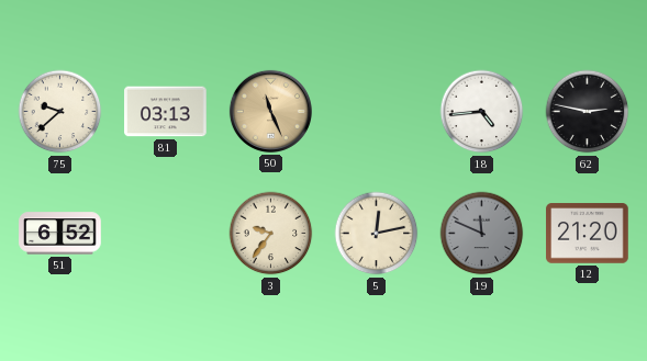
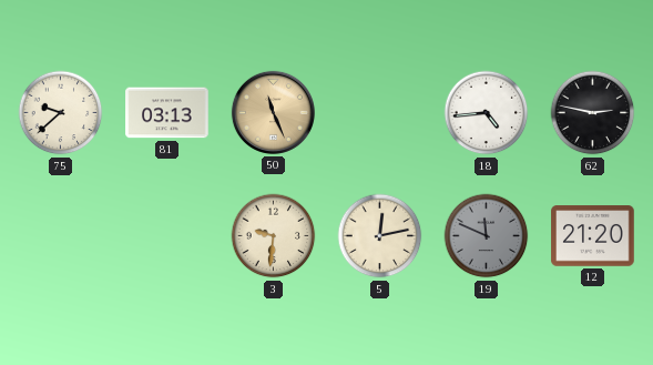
51: 6:52 -> none (60, 234)
3: 9:36 -> 9:31 (274, 236)
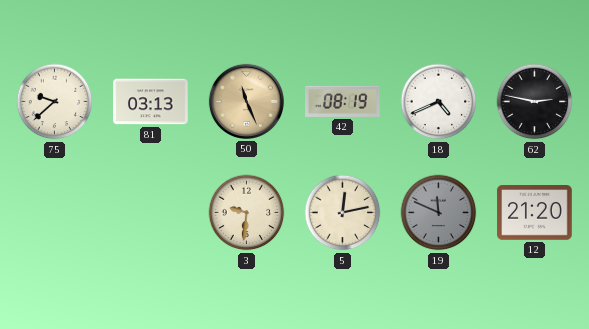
42: none -> 08:19 (343, 101)
18: 4:44 -> 4:41 (439, 102)
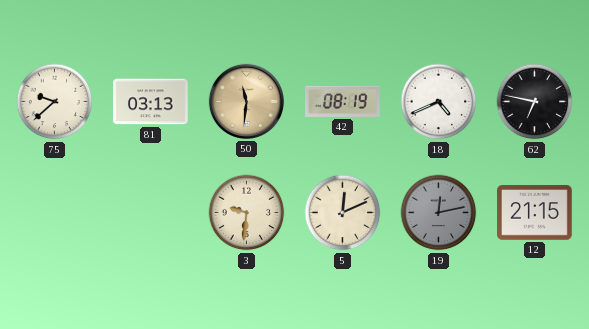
50: 11:26 -> 11:31 (246, 101)
62: 2:47 -> 6:47 (535, 102)
5: 12:13 -> 12:11 (343, 213)
19: 11:49 -> 12:13 (439, 213)
12: 21:20 -> 21:15 (535, 213)
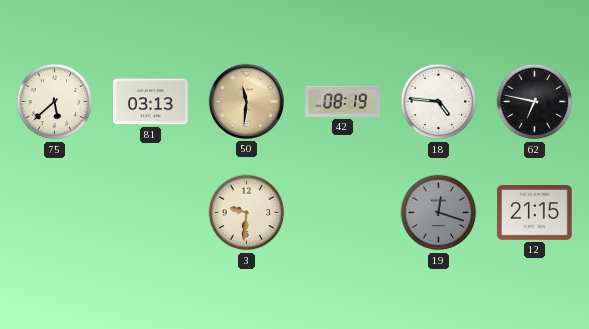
75: 9:38 -> 5:38 (55, 102)
18: 4:41 -> 4:46 (439, 102)
5: 12:11 -> none (343, 213)
19: 12:13 -> 12:18 (439, 213)
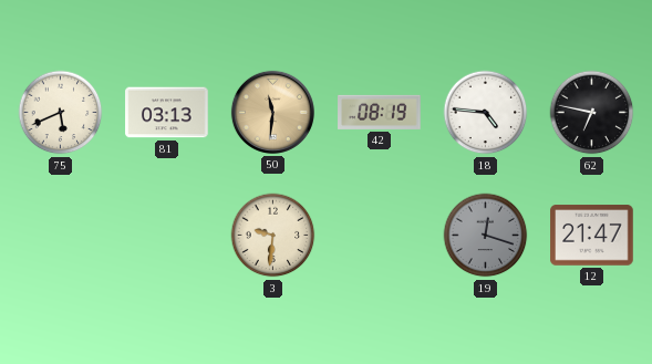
75: 5:38 -> 5:41 (61, 113)
12: 21:15 -> 21:47 (592, 236)
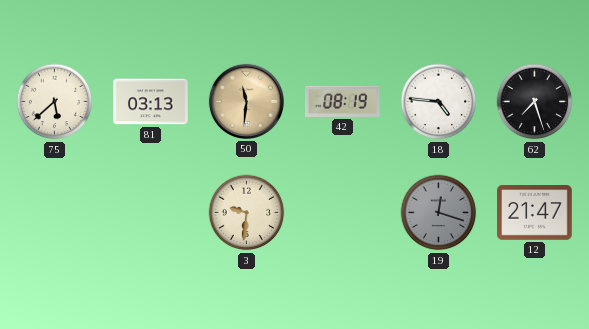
75: 5:41 -> 5:38 (55, 102)
62: 6:47 -> 7:27 (535, 102)
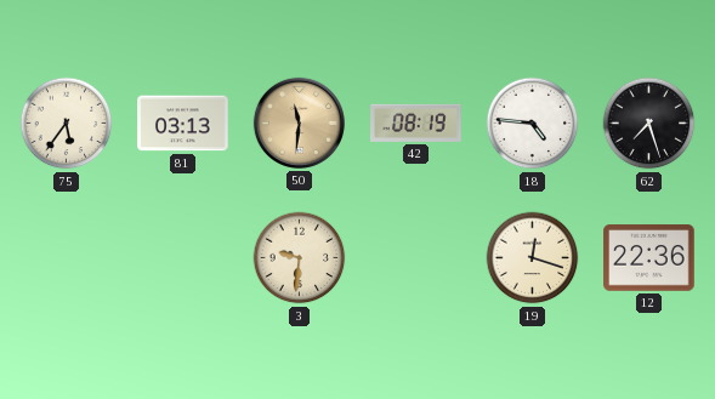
75: 5:38 -> 5:36 (67, 124)
19 dial: grey -> cream (533, 258)
12: 21:47 -> 22:36 (649, 258)
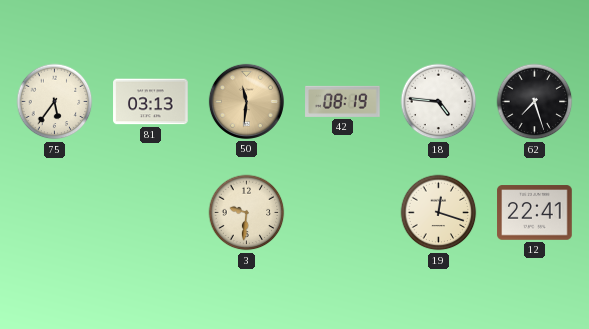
12: 22:36 -> 22:41 (535, 213)
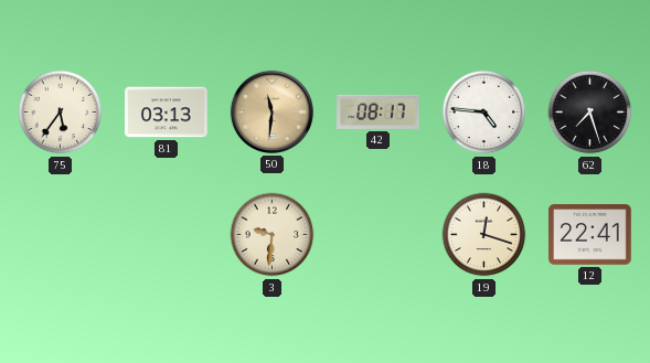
42: 08:19 -> 08:17 (379, 111)
